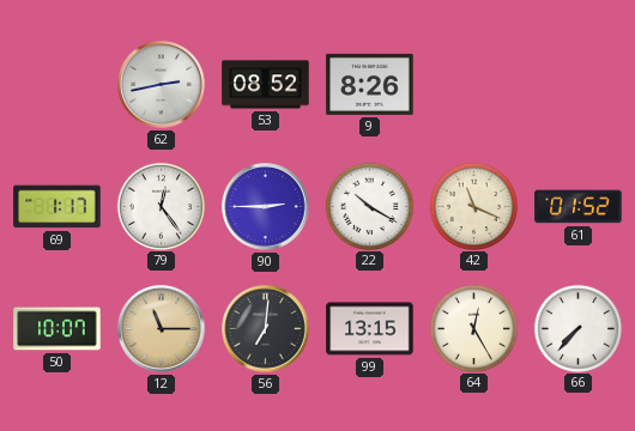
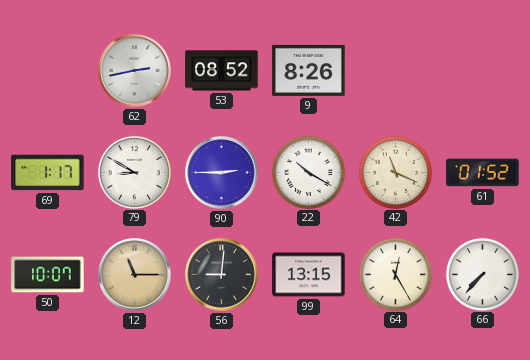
79: 12:24 -> 8:50 (134, 172)
56: 7:01 -> 9:01 (222, 275)
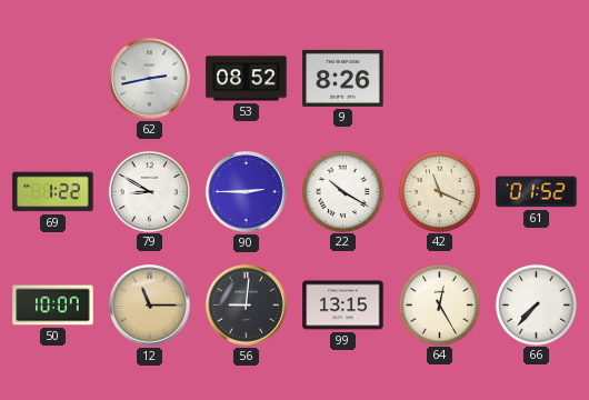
69: 1:17 -> 1:22 (53, 192)
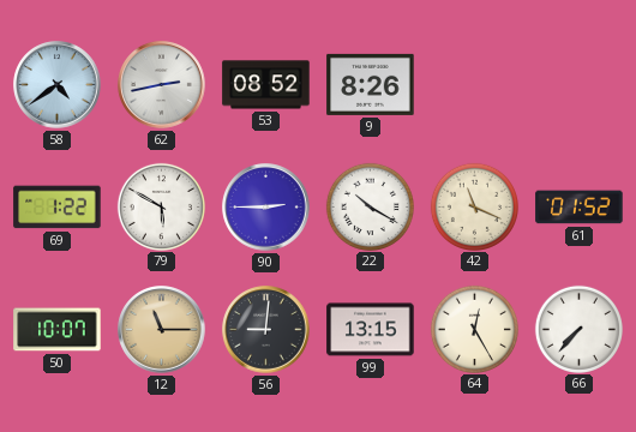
58: none -> 4:39 (58, 85)
79: 8:50 -> 5:50 (161, 206)
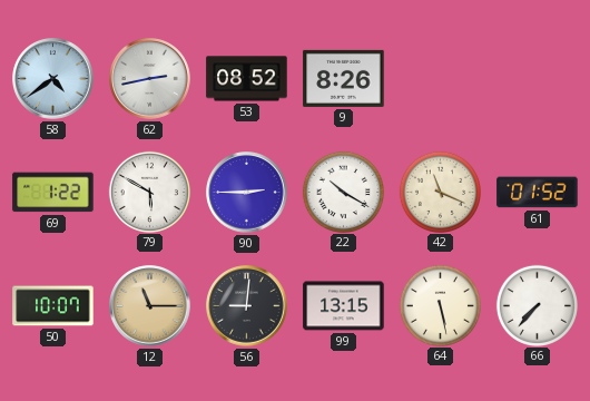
64: 12:25 -> 5:28 (440, 305)
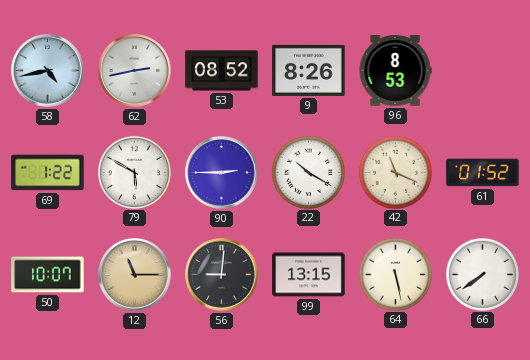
58: 4:39 -> 4:43 (48, 71)
96: none -> 8:53 (395, 71)
66: 7:37 -> 7:39 (482, 274)
